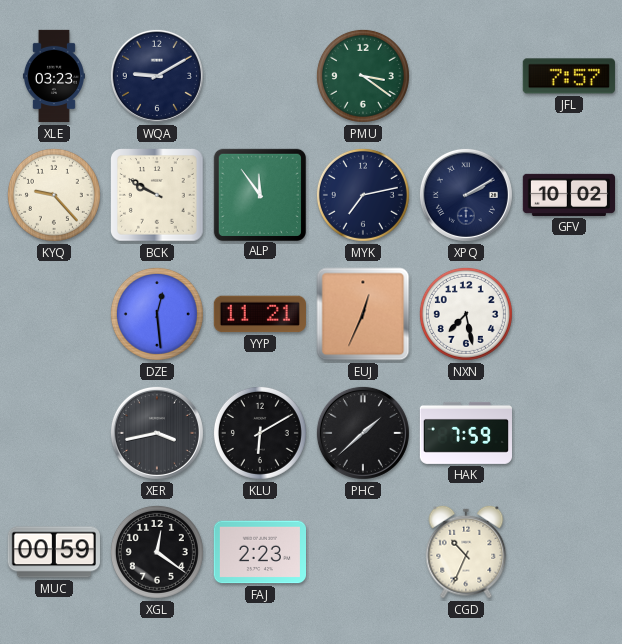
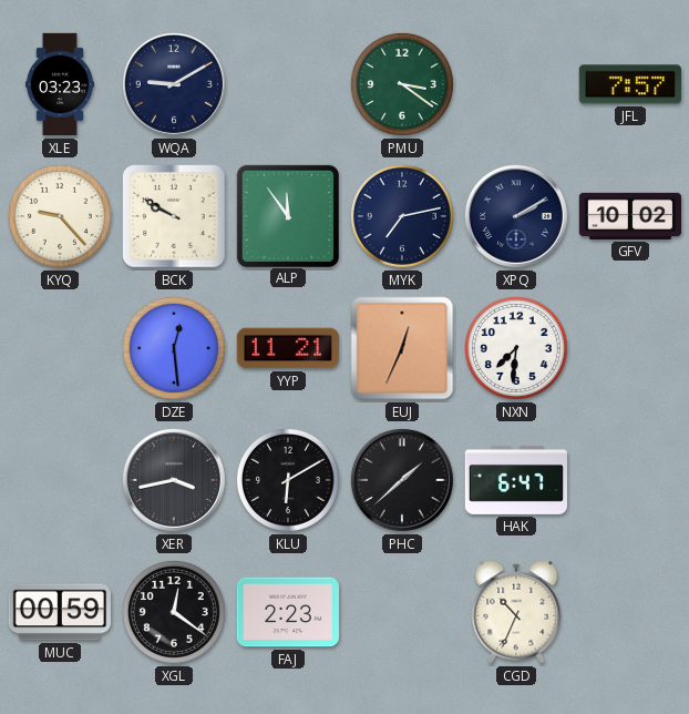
NXN: 7:28 -> 7:31 (516, 348)
HAK: 7:59 -> 6:47 (515, 480)
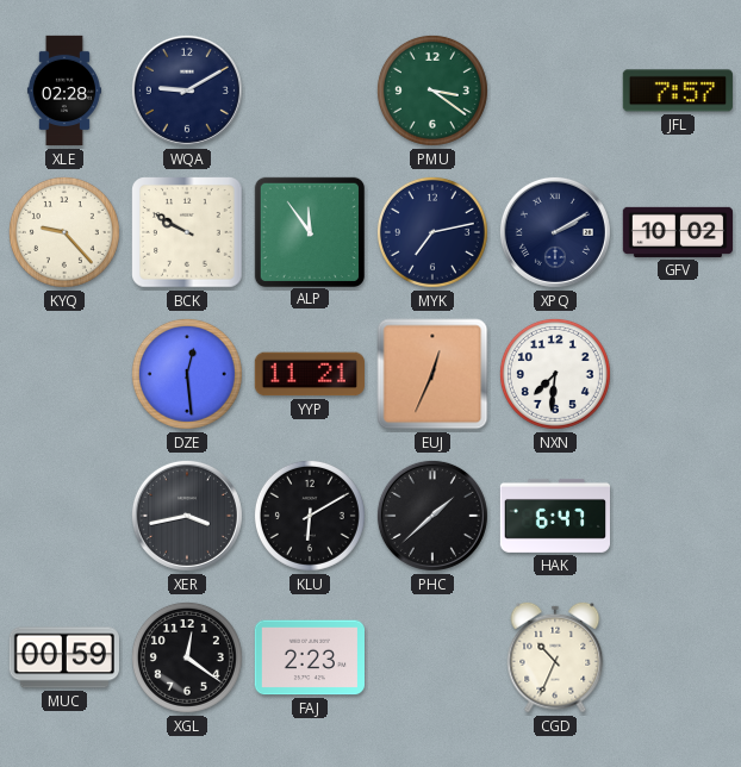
XLE: 03:23 -> 02:28 (64, 91)
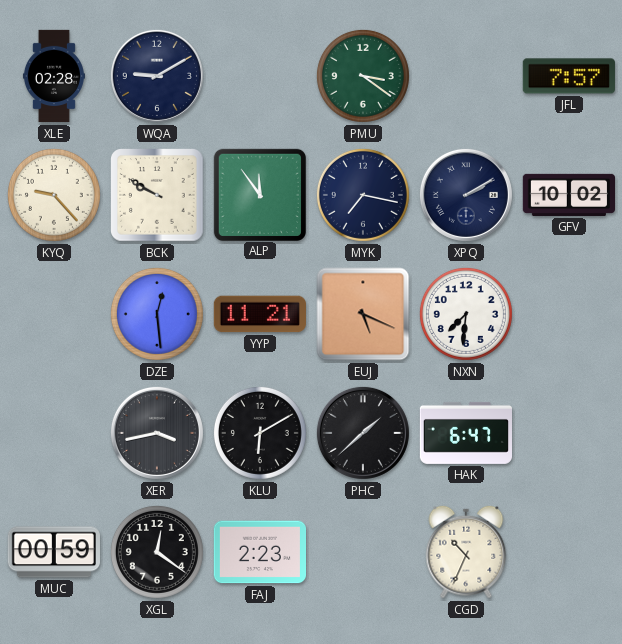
MYK: 7:13 -> 7:17 (363, 195)
EUJ: 12:34 -> 5:19 (363, 314)
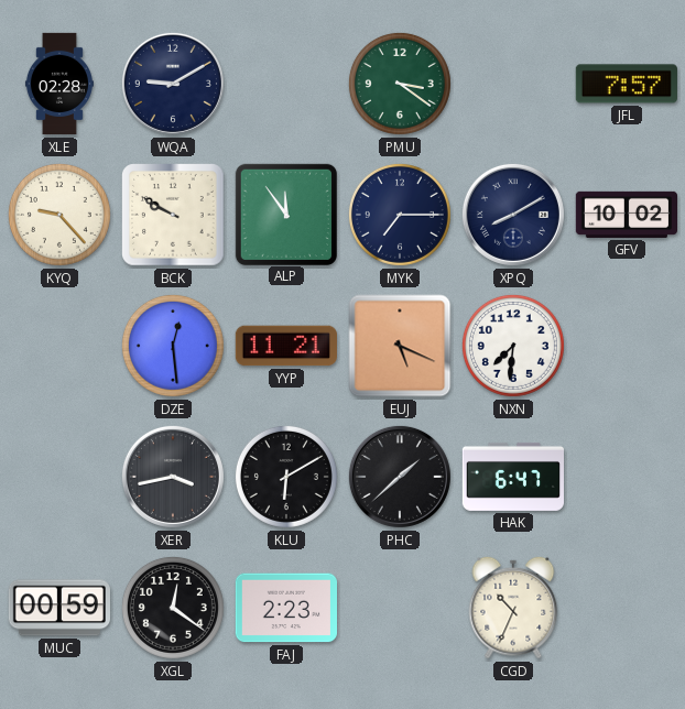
MYK: 7:17 -> 7:15 (400, 215)
XPQ: 2:10 -> 8:10 (513, 215)
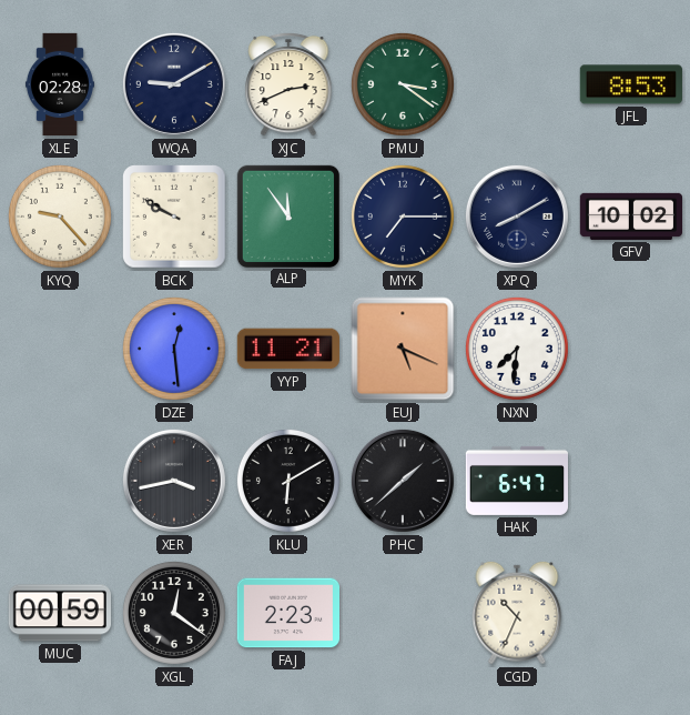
XJC: none -> 2:41 (288, 84)
JFL: 7:57 -> 8:53 (631, 84)
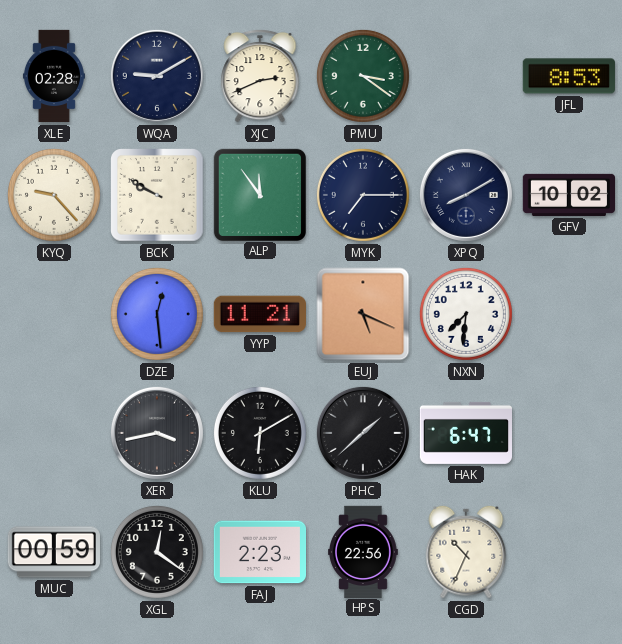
HPS: none -> 22:56 (364, 551)
